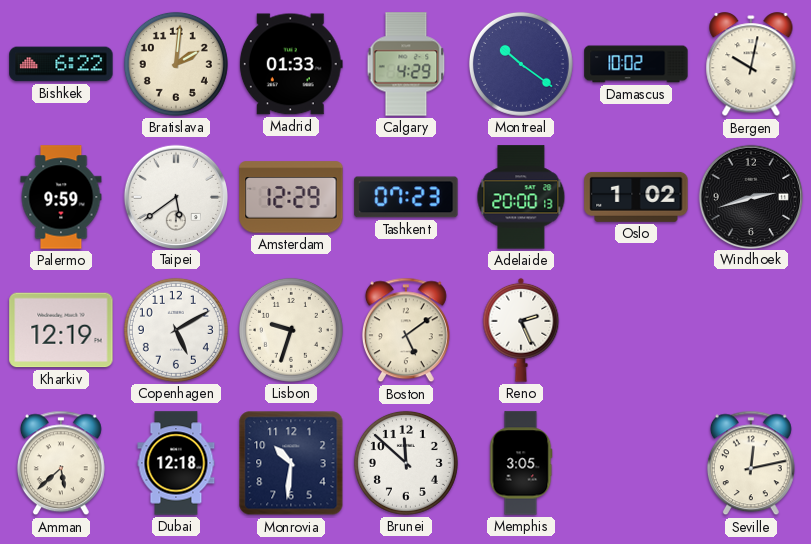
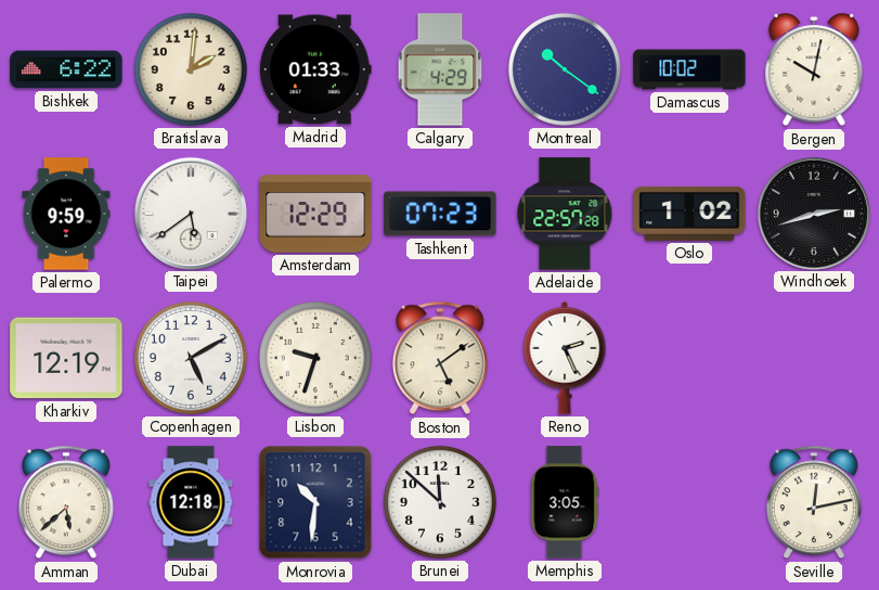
Adelaide: 20:00 -> 22:57 (565, 214)
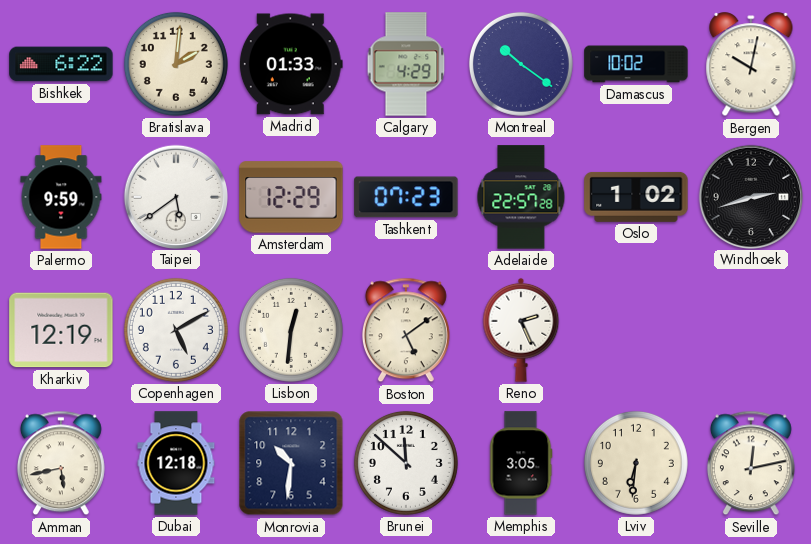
Lisbon: 9:33 -> 12:31 (291, 330)
Amman: 5:38 -> 5:43 (61, 463)
Lviv: none -> 6:31 (636, 463)
